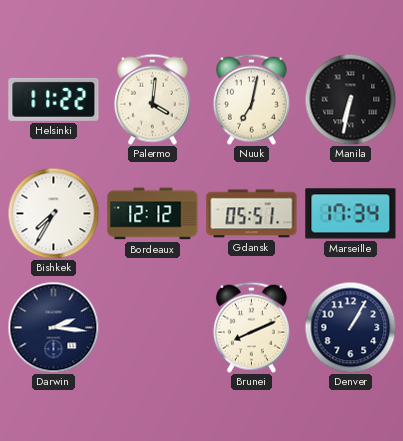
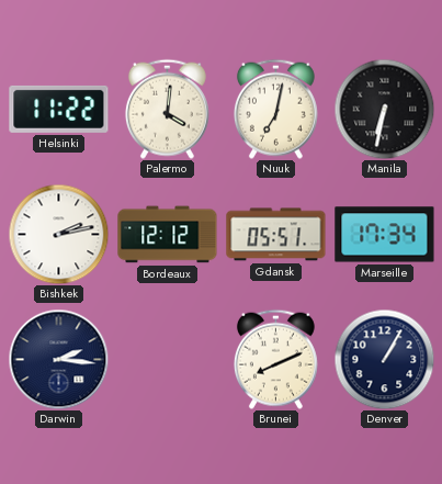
Bishkek: 7:35 -> 2:13 (58, 234)
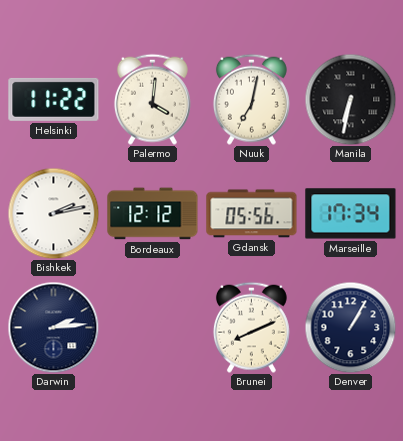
Gdansk: 05:51 -> 05:56 (252, 214)
Darwin: 2:16 -> 2:14 (53, 327)
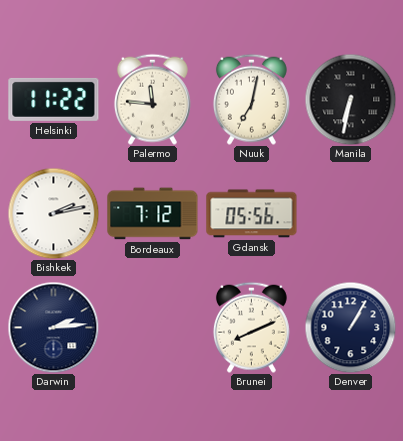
Palermo: 4:01 -> 11:46 (152, 99)
Bordeaux: 12:12 -> 7:12 (153, 214)
Marseille: 17:34 -> none (351, 214)
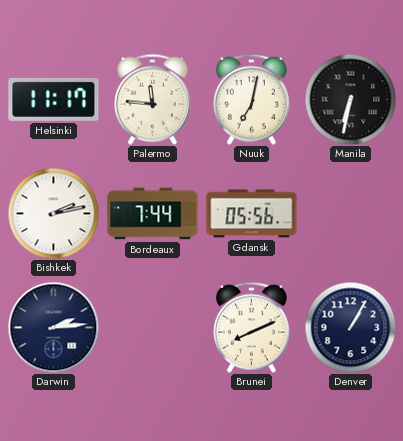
Helsinki: 11:22 -> 11:17 (54, 99)
Bordeaux: 7:12 -> 7:44 (153, 214)
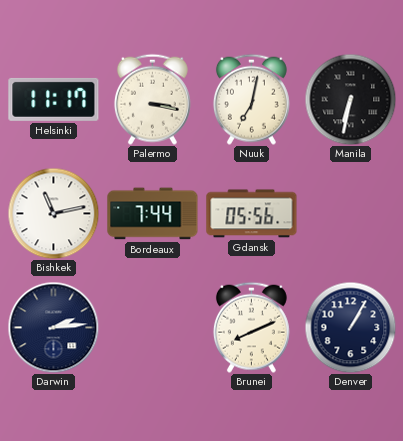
Palermo: 11:46 -> 3:17 (152, 99)
Bishkek: 2:13 -> 11:13 (53, 213)
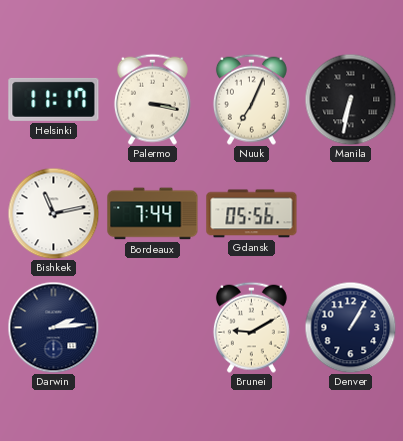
Nuuk: 7:02 -> 7:04 (251, 99)
Brunei: 8:11 -> 9:10 (251, 327)
